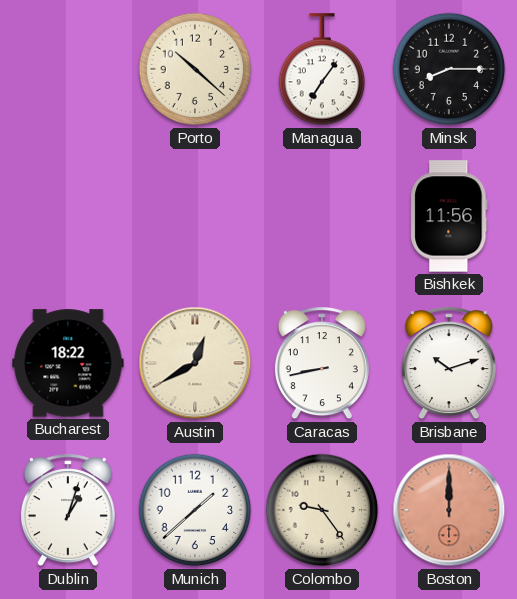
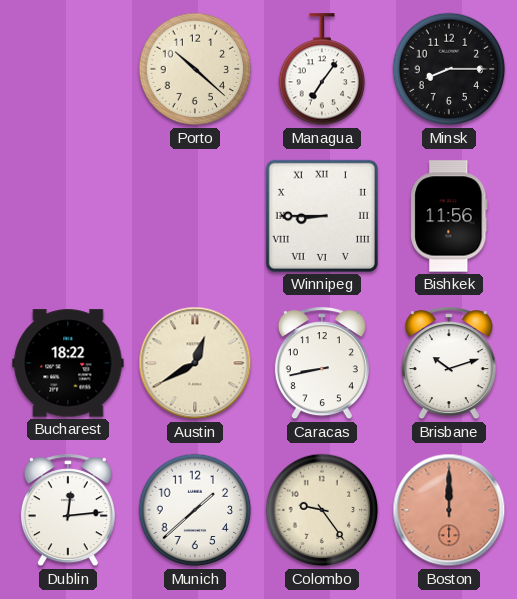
Winnipeg: none -> 8:45 (322, 216)
Dublin: 1:03 -> 12:14 (68, 511)
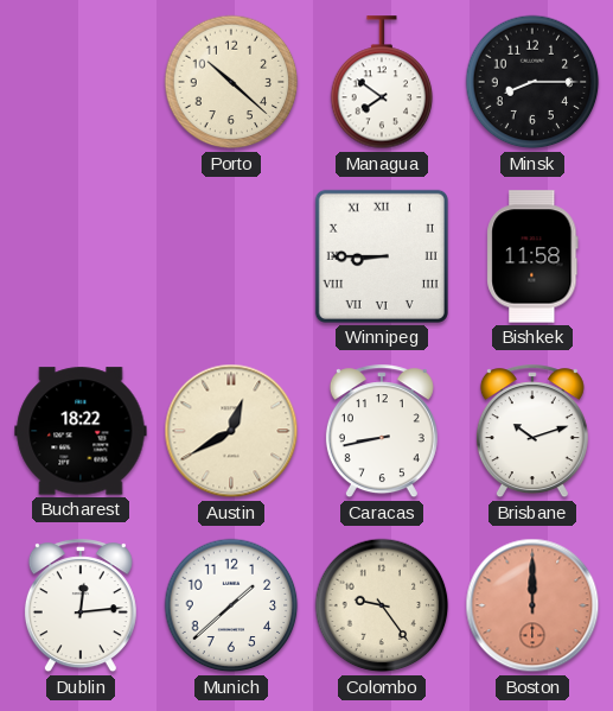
Managua: 7:06 -> 7:51 (382, 83)
Bishkek: 11:56 -> 11:58 (532, 256)
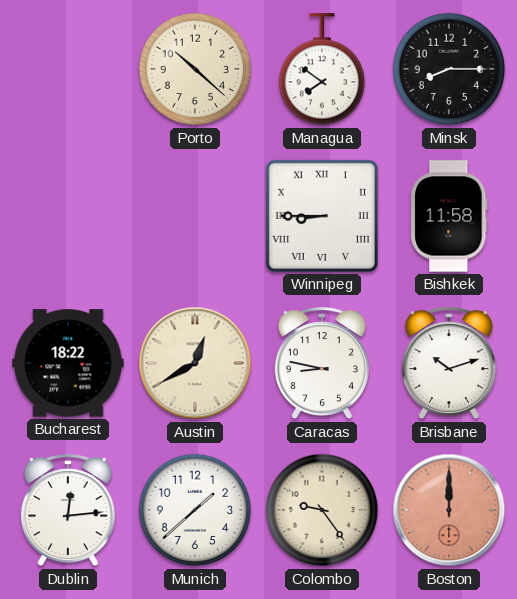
Caracas: 8:43 -> 8:47 (322, 364)
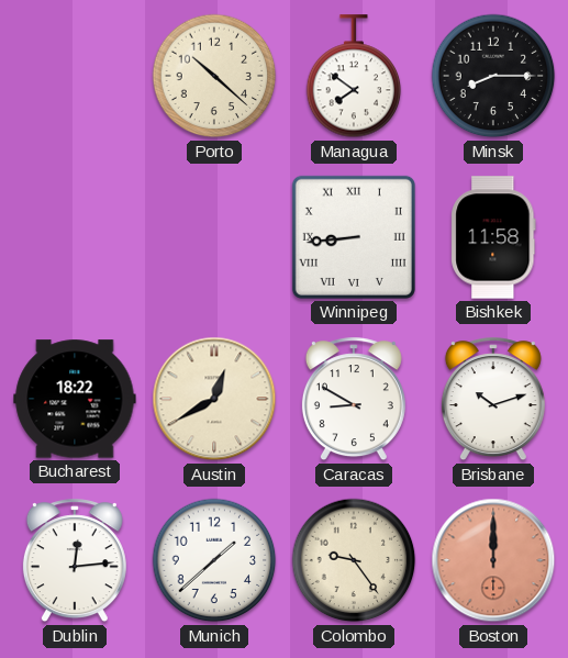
Winnipeg: 8:45 -> 8:44 (354, 237)
Caracas: 8:47 -> 8:50 (354, 400)
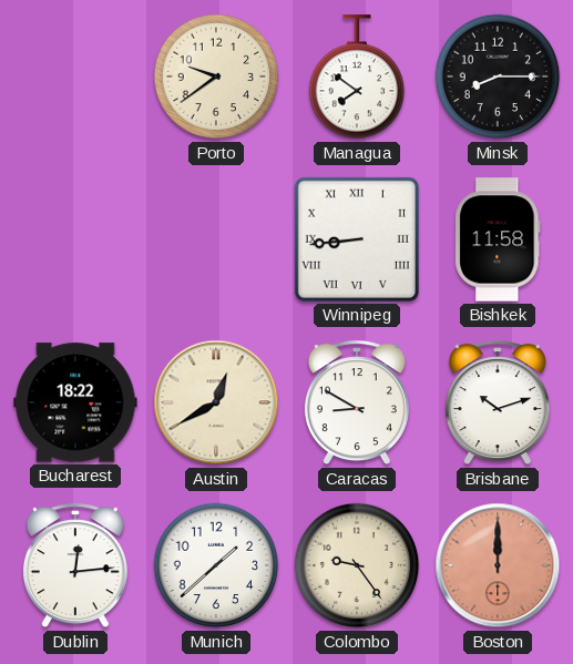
Porto: 10:22 -> 9:39 (216, 76)
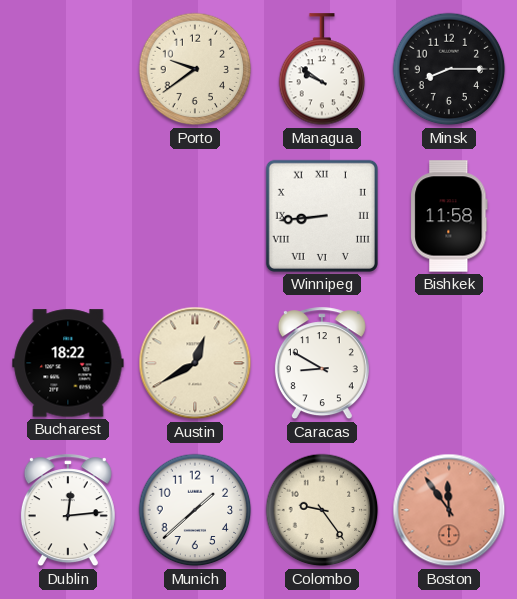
Managua: 7:51 -> 9:51 (322, 70)
Brisbane: 10:12 -> none (498, 403)
Boston: 12:00 -> 11:54 (449, 510)
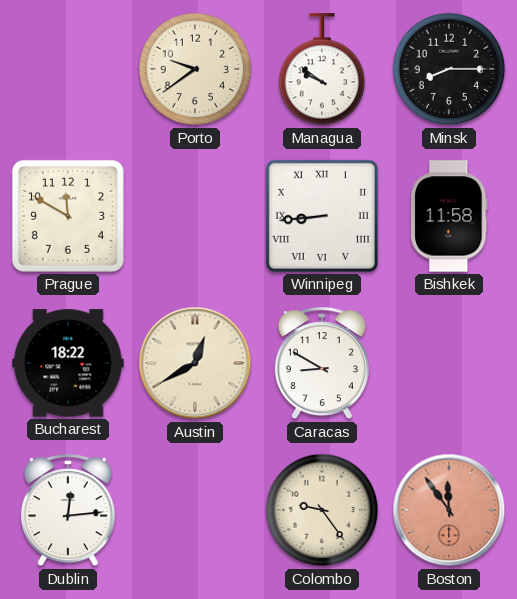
Prague: none -> 11:50 (68, 216)
Munich: 1:38 -> none (195, 510)
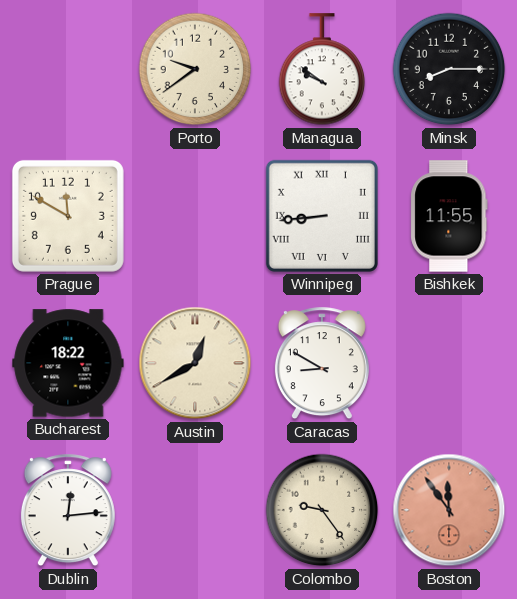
Bishkek: 11:58 -> 11:55 (449, 216)
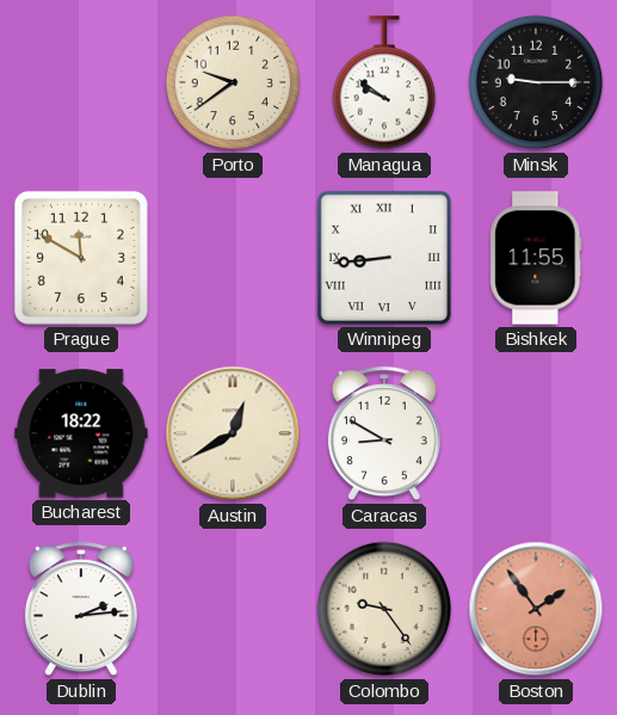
Minsk: 8:15 -> 9:15 (536, 82)
Dublin: 12:14 -> 2:14 (81, 610)
Boston: 11:54 -> 1:54 (536, 609)
